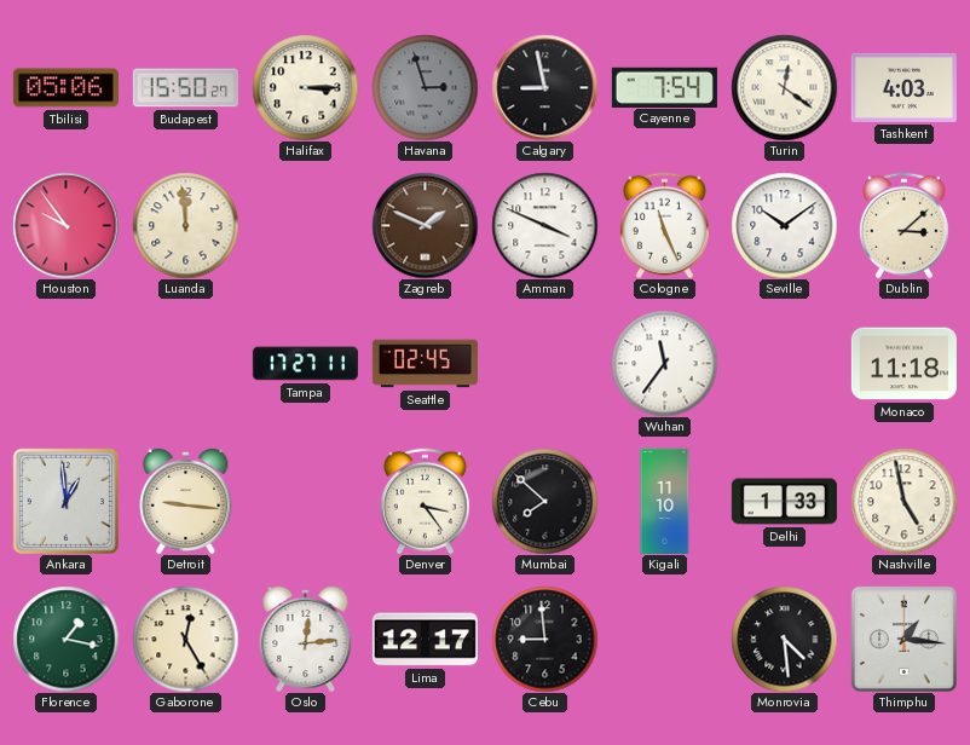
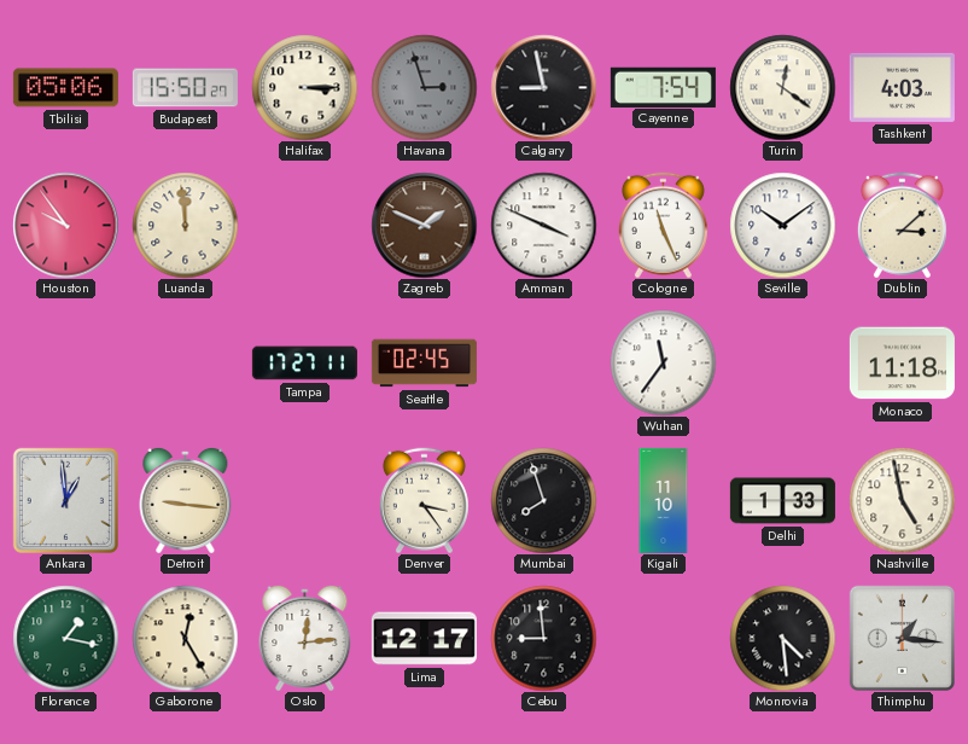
Mumbai: 7:52 -> 7:57 (543, 500)
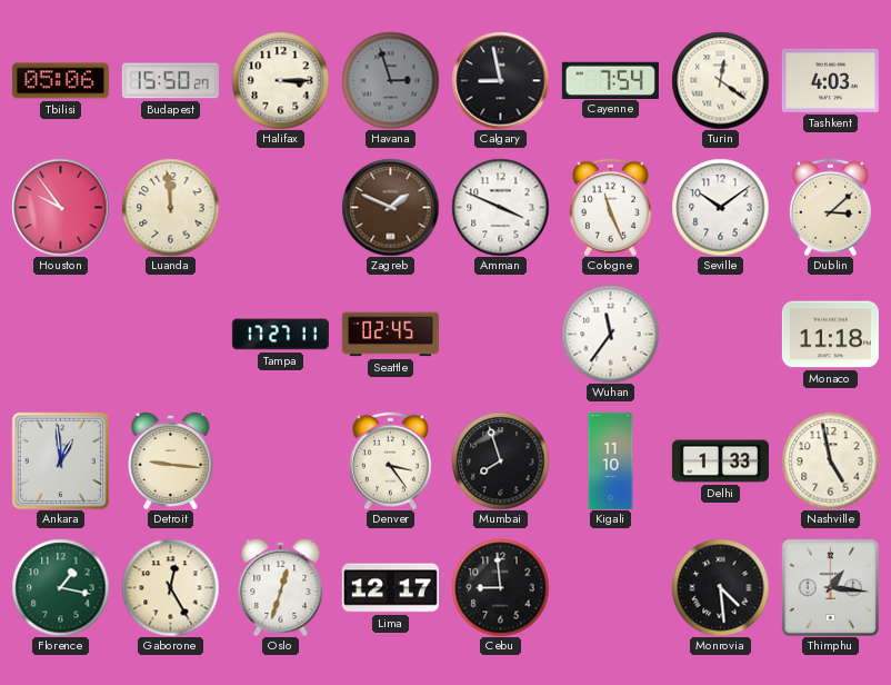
Oslo: 12:14 -> 12:33 (281, 587)
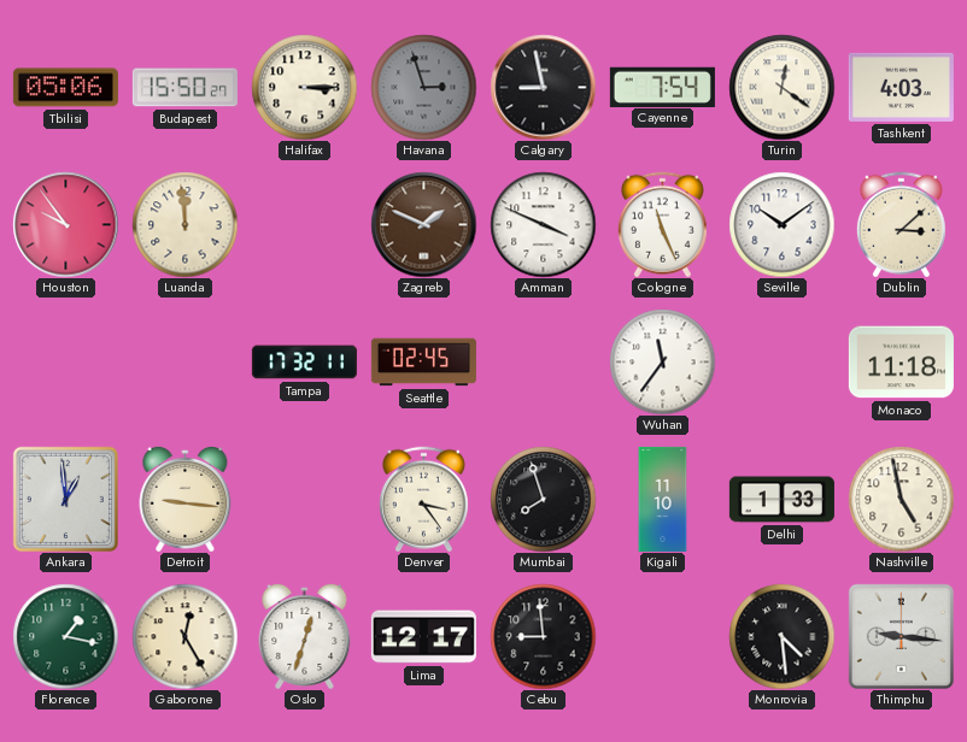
Tampa: 17:27 -> 17:32 (304, 363)
Thimphu: 1:16 -> 9:16 (901, 636)
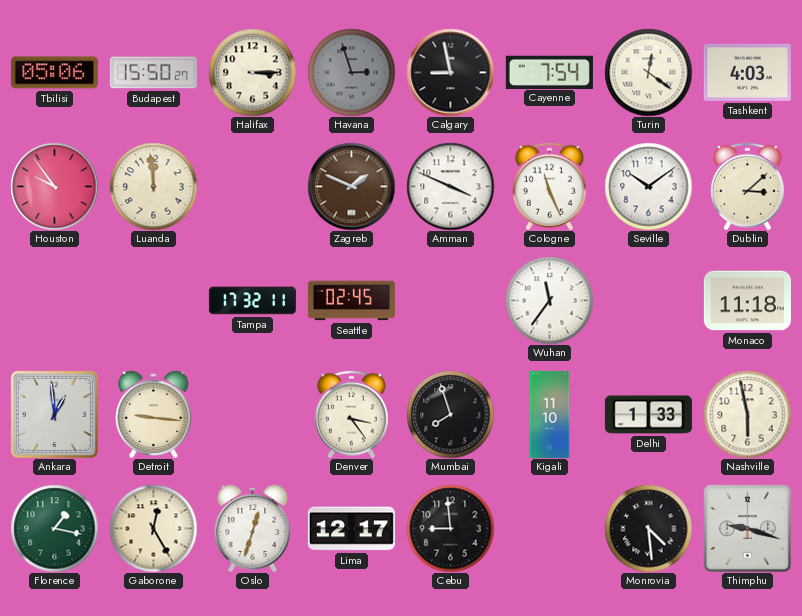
Nashville: 4:58 -> 5:58 (747, 414)
Thimphu: 9:16 -> 9:18 (747, 528)
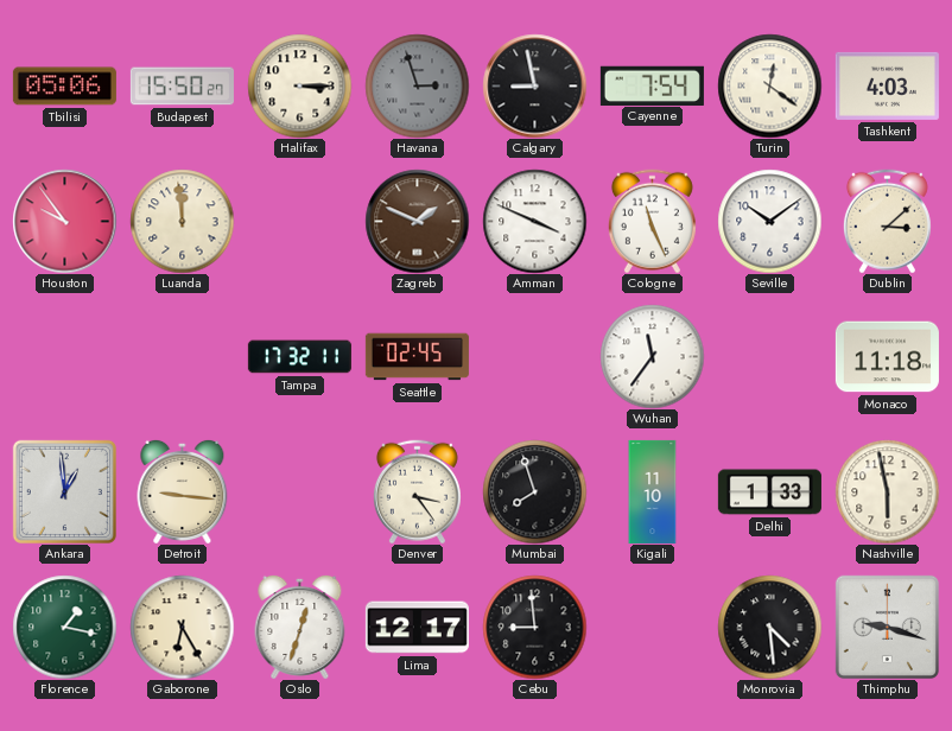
Gaborone: 12:25 -> 6:25 (182, 627)
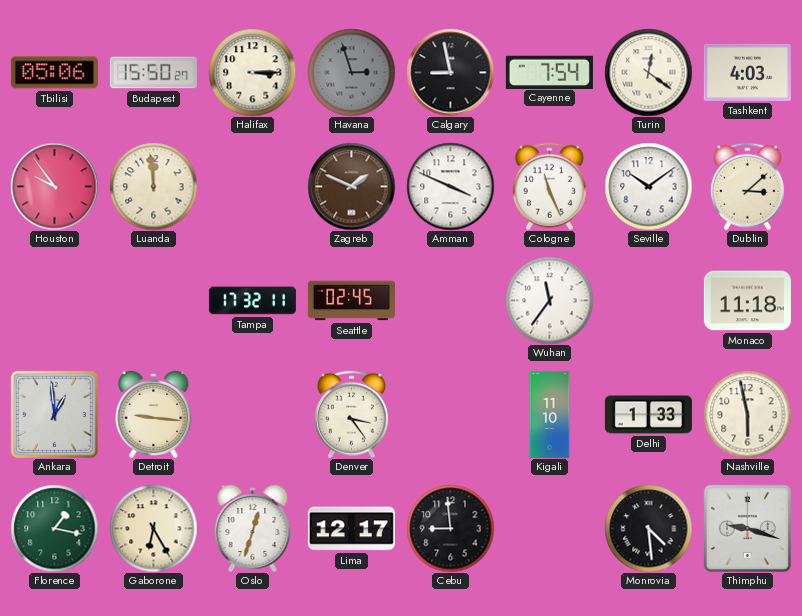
Mumbai: 7:57 -> none (534, 491)
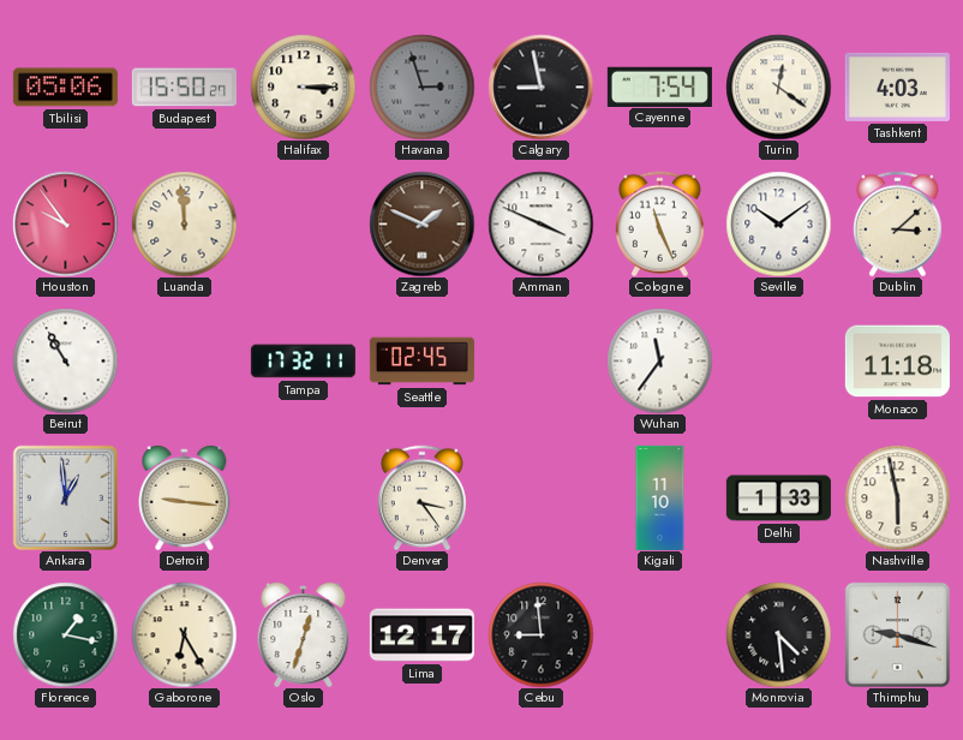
Beirut: none -> 10:55 (65, 360)
